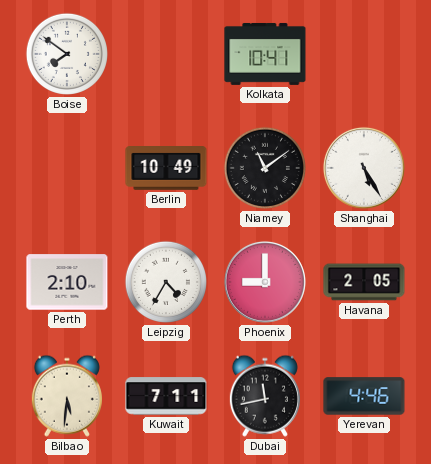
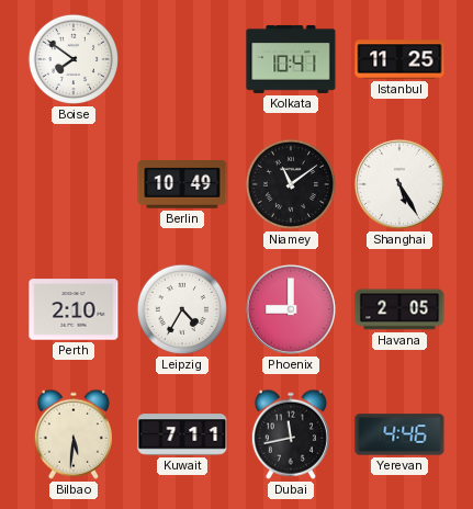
Istanbul: none -> 11:25 (399, 59)
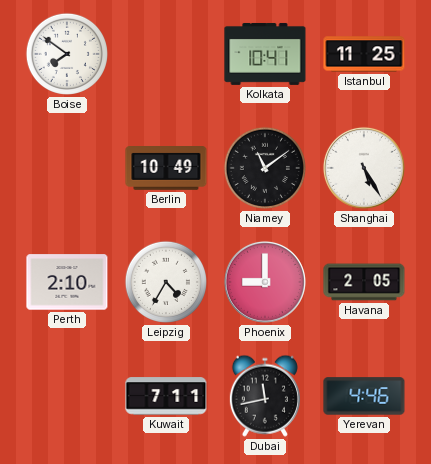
Bilbao: 5:31 -> none (74, 434)
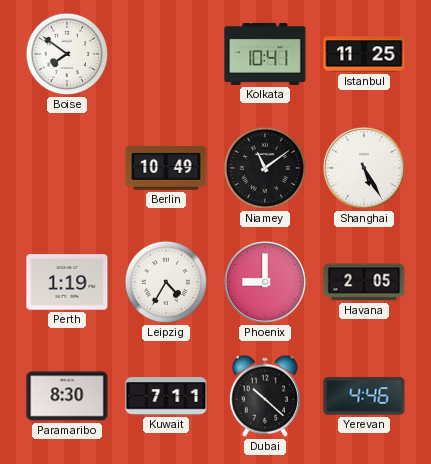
Perth: 2:10 -> 1:19 (67, 282)
Paramaribo: none -> 8:30 (67, 396)
Dubai: 11:43 -> 10:22 (265, 396)
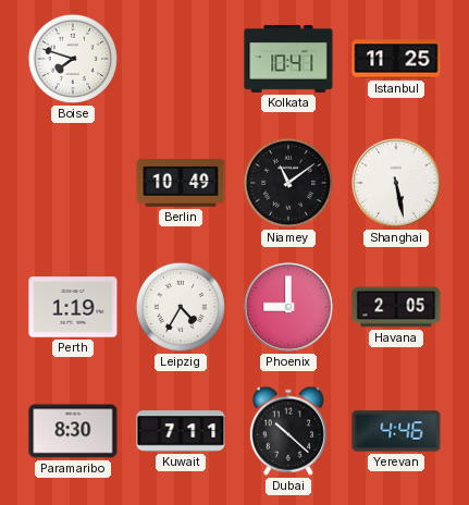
Boise: 7:51 -> 7:48 (73, 59)
Shanghai: 5:25 -> 5:28 (396, 183)
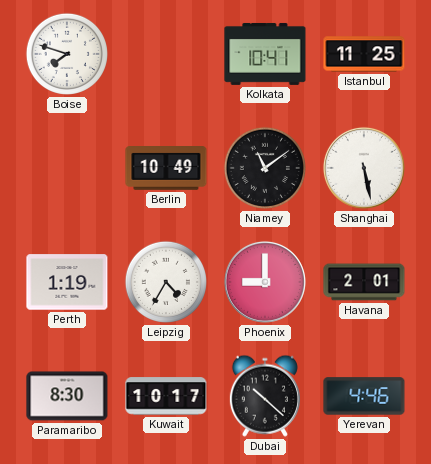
Havana: 2:05 -> 2:01 (364, 282)
Kuwait: 7:11 -> 10:17 (166, 396)
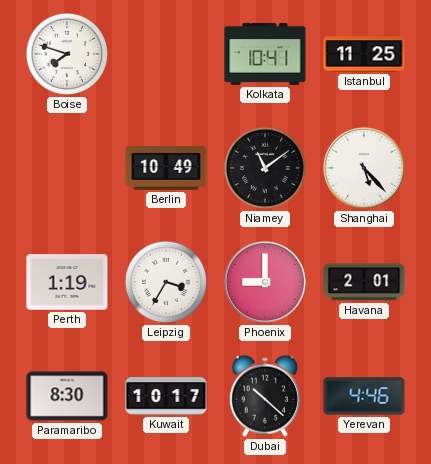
Shanghai: 5:28 -> 5:23 (364, 168)
Leipzig: 4:35 -> 3:35 (166, 282)
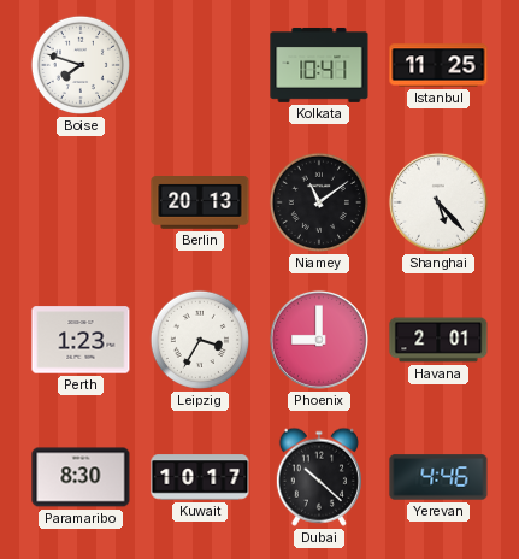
Berlin: 10:49 -> 20:13 (200, 204)
Perth: 1:19 -> 1:23 (81, 340)
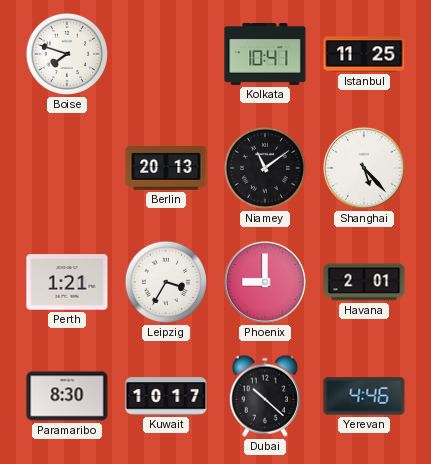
Perth: 1:23 -> 1:21 (67, 282)
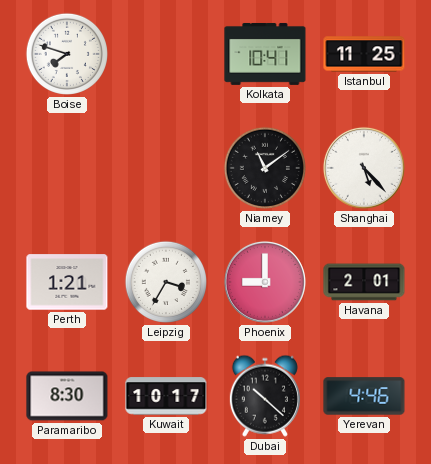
Berlin: 20:13 -> none (166, 169)
